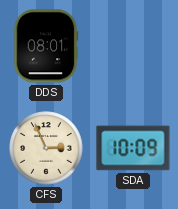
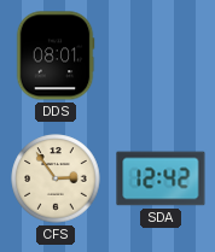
CFS: 2:56 -> 2:54 (56, 178)
SDA: 10:09 -> 12:42 (161, 178)
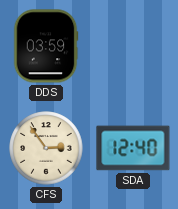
DDS: 08:01 -> 03:59 (46, 46)
SDA: 12:42 -> 12:40 (133, 148)
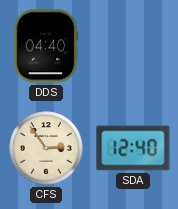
DDS: 03:59 -> 04:40 (46, 46)
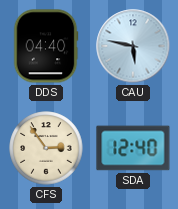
CAU: none -> 5:47 (133, 46)
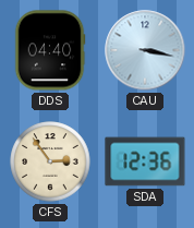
CAU: 5:47 -> 3:17 (145, 50)
SDA: 12:40 -> 12:36 (145, 161)
